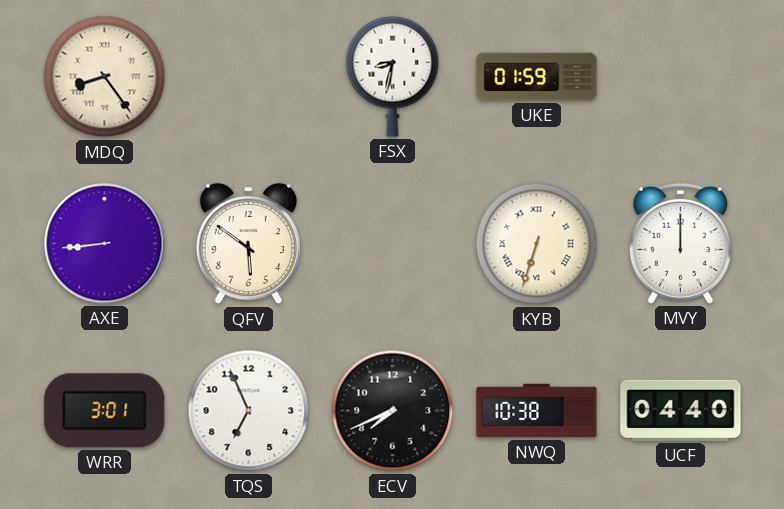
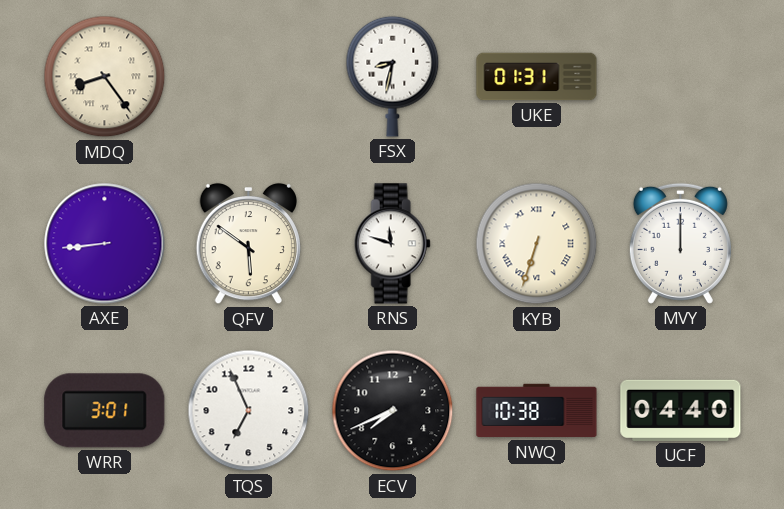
UKE: 01:59 -> 01:31 (537, 77)
RNS: none -> 11:48 (392, 244)
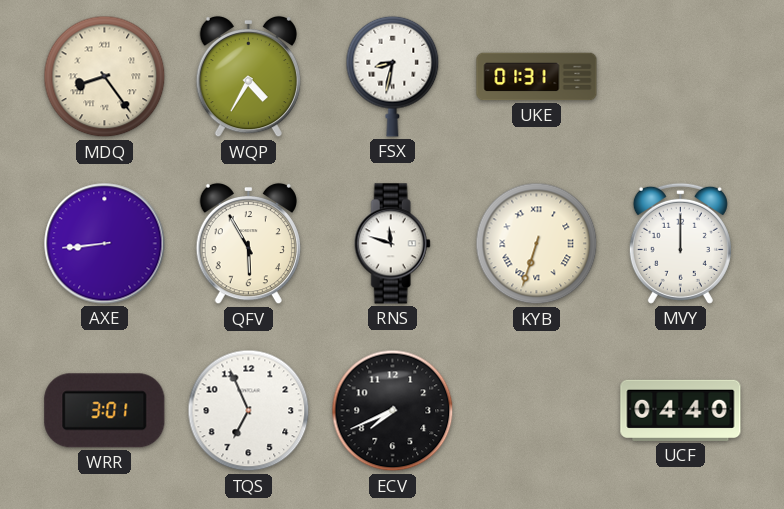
WQP: none -> 4:35 (248, 77)
QFV: 5:51 -> 5:55 (248, 244)
NWQ: 10:38 -> none (537, 411)
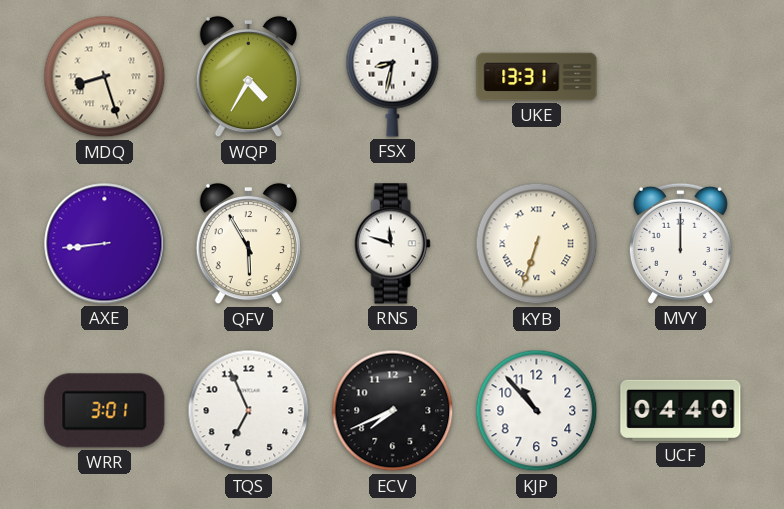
MDQ: 8:24 -> 8:27 (105, 77)
UKE: 01:31 -> 13:31 (537, 77)
KJP: none -> 10:53 (537, 411)
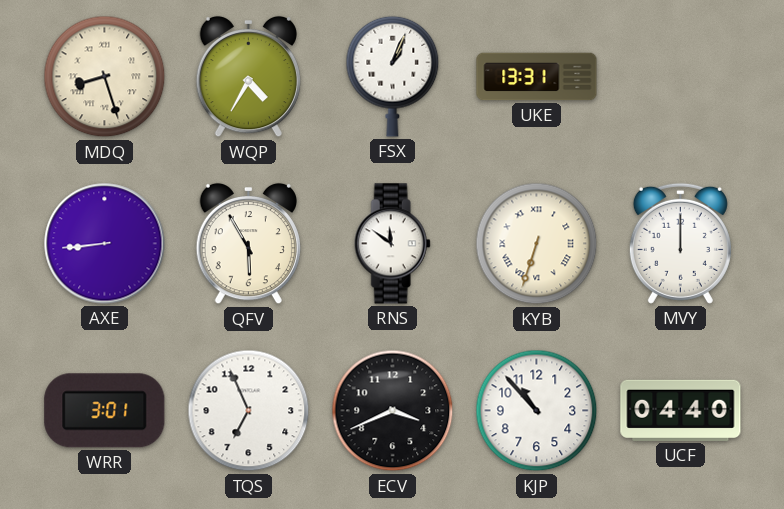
FSX: 8:32 -> 1:04 (393, 76)
RNS: 11:48 -> 11:51 (392, 244)
ECV: 7:41 -> 3:41 (393, 411)
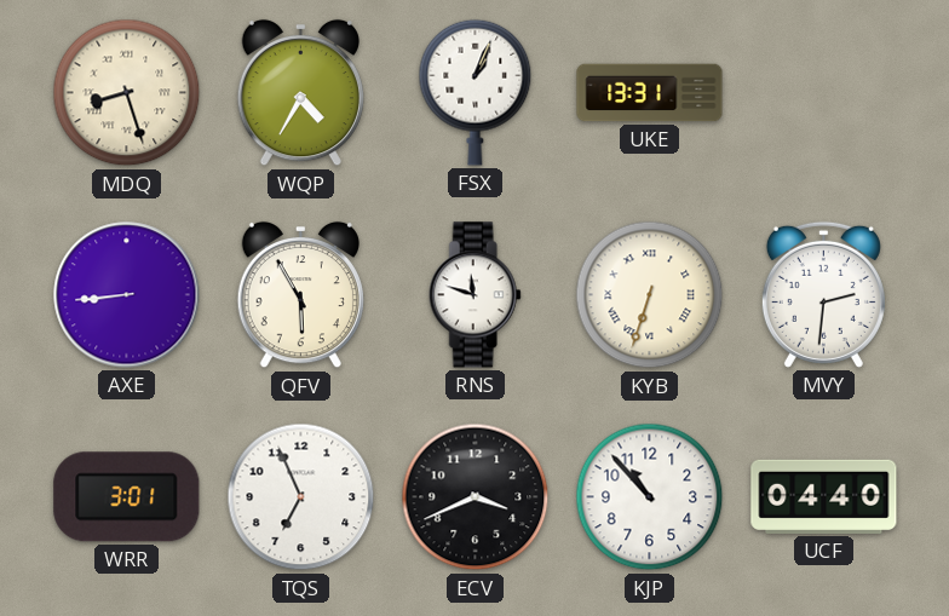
RNS: 11:51 -> 11:48 (475, 295)
MVY: 12:00 -> 2:31 (823, 294)
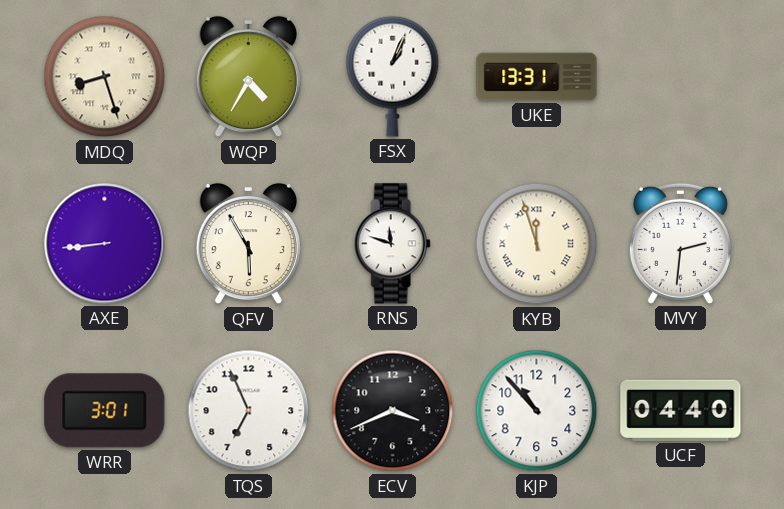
KYB: 6:33 -> 11:57 (537, 244)
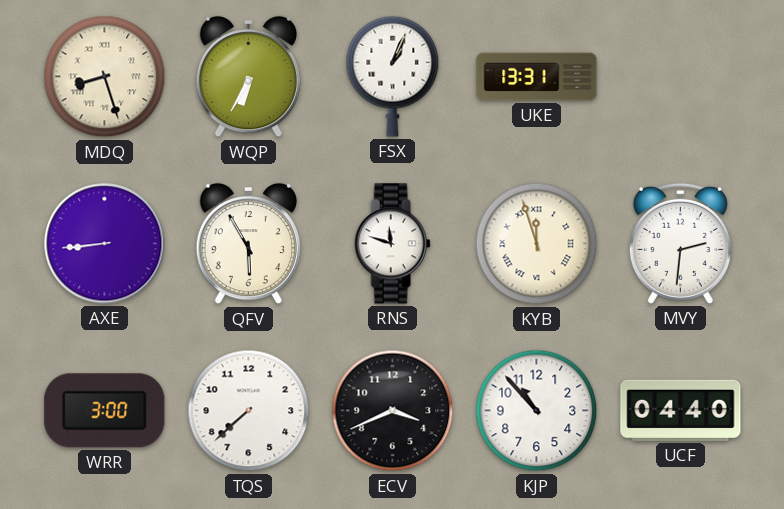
WQP: 4:35 -> 6:35 (248, 77)
WRR: 3:01 -> 3:00 (105, 411)
TQS: 6:56 -> 7:38 (249, 411)
